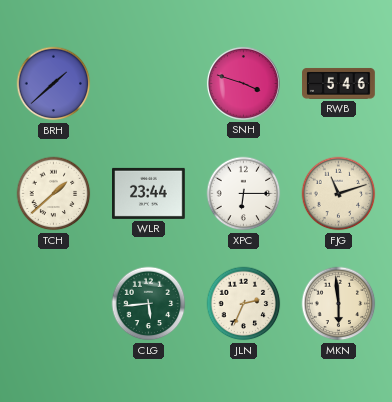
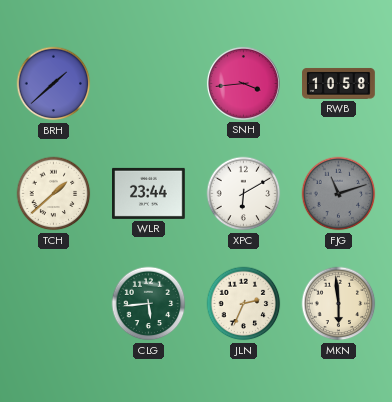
SNH: 3:48 -> 3:44 (243, 83)
RWB: 5:46 -> 10:58 (339, 84)
XPC: 6:15 -> 6:10 (244, 194)
FJG dial: cream -> grey (339, 194)
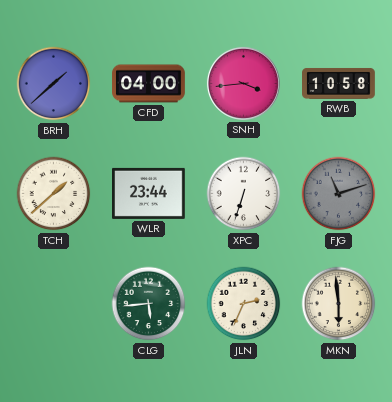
CFD: none -> 04:00 (149, 84)
XPC: 6:10 -> 6:33 (244, 194)
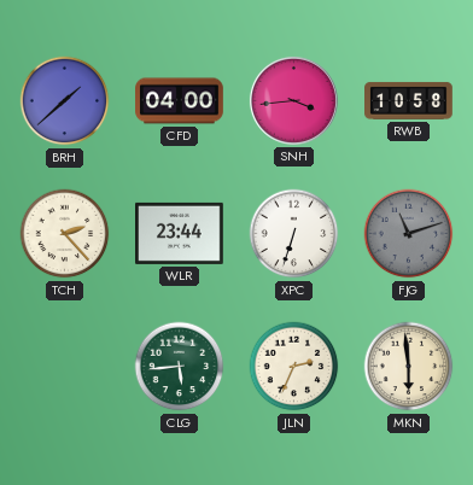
TCH: 1:38 -> 2:23 (65, 234)
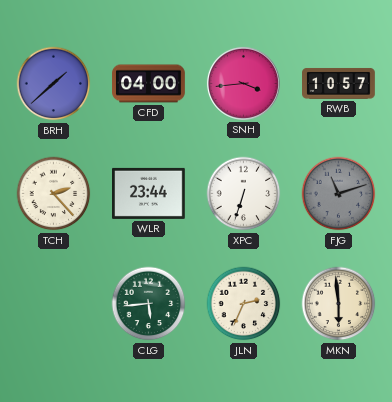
RWB: 10:58 -> 10:57 (339, 84)
